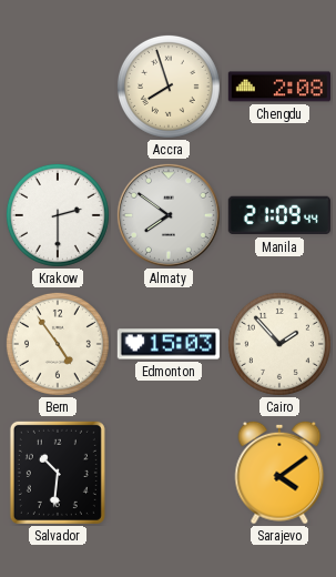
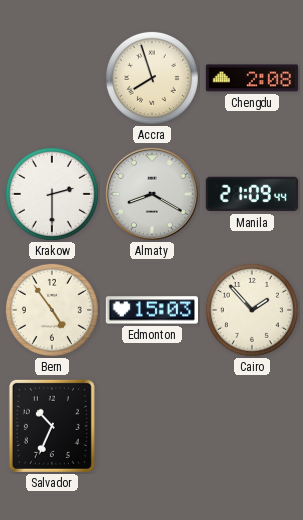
Almaty: 7:51 -> 8:20 (152, 194)
Salvador: 10:31 -> 10:34 (52, 426)
Sarajevo: 4:09 -> none (279, 473)
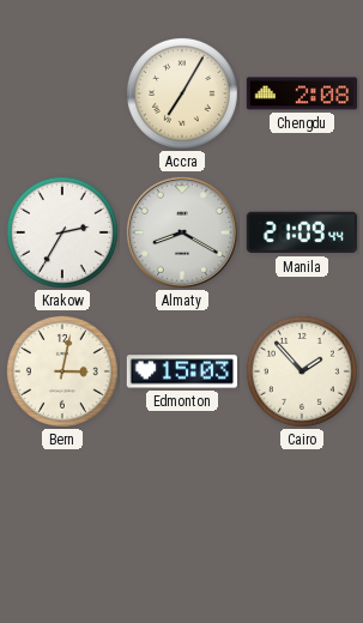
Accra: 7:57 -> 7:05 (182, 93)
Krakow: 2:30 -> 2:35 (62, 232)
Bern: 4:54 -> 3:02 (62, 371)
Salvador: 10:34 -> none (52, 426)
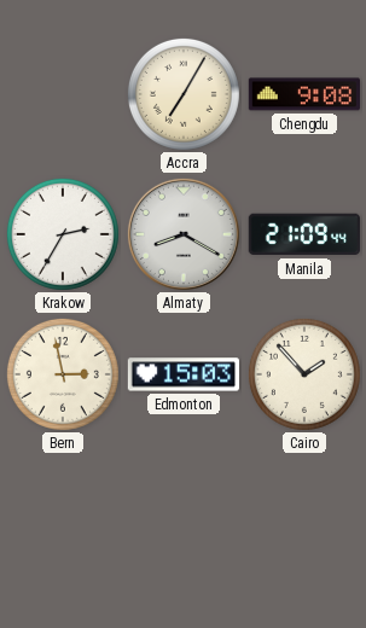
Chengdu: 2:08 -> 9:08 (303, 94)
Bern: 3:02 -> 2:58 (63, 374)
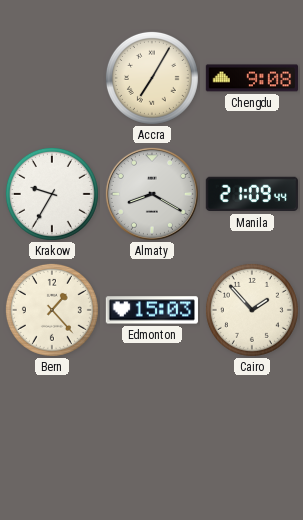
Krakow: 2:35 -> 9:35 (52, 194)
Bern: 2:58 -> 1:23 (52, 310)
